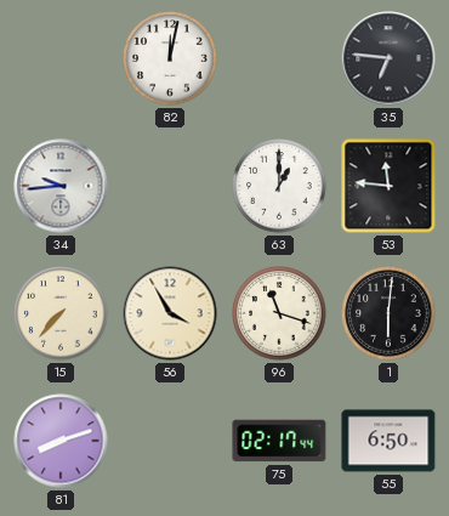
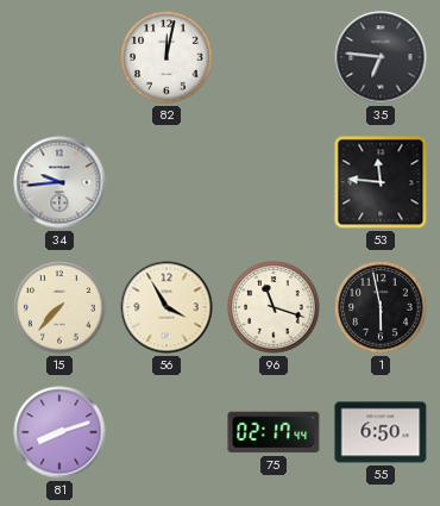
63: 1:00 -> none (279, 186)
1: 6:01 -> 5:58 (381, 307)
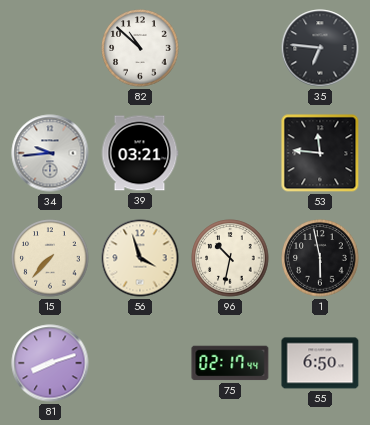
82: 12:02 -> 10:52 (140, 48)
39: none -> 03:21 (140, 153)
56: 3:55 -> 3:57 (140, 258)
96: 11:18 -> 10:32 (230, 258)
